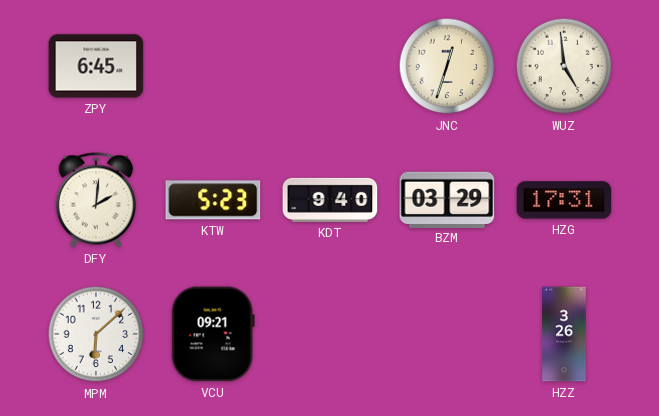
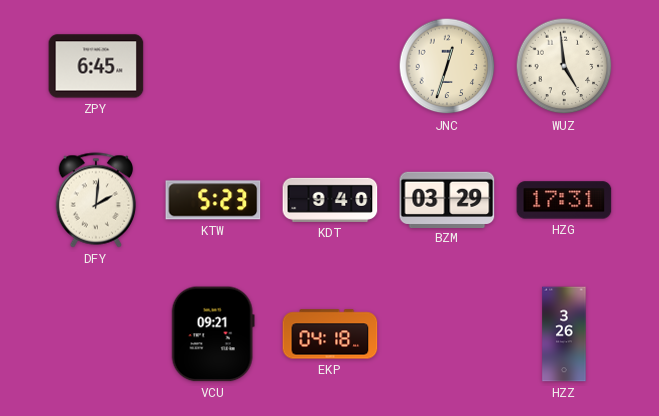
MPM: 6:08 -> none (96, 334)
EKP: none -> 04:18 (330, 334)
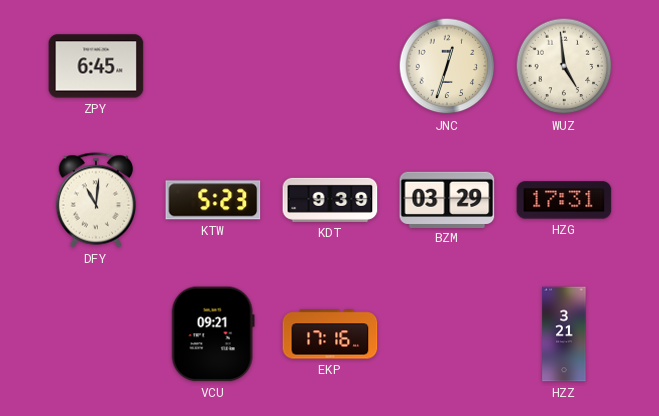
DFY: 2:01 -> 11:01 (96, 200)
KDT: 9:40 -> 9:39 (330, 200)
EKP: 04:18 -> 17:16 (330, 334)
HZZ: 3:26 -> 3:21 (564, 334)
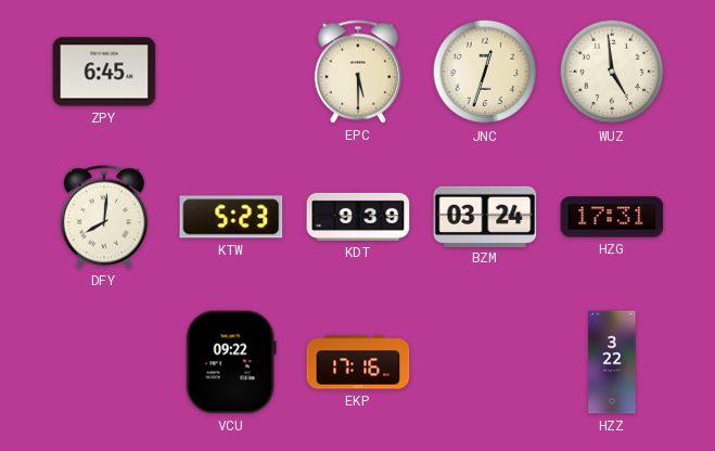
EPC: none -> 5:30 (358, 72)
DFY: 11:01 -> 8:01 (104, 217)
BZM: 03:29 -> 03:24 (485, 216)
VCU: 09:21 -> 09:22 (231, 362)
HZZ: 3:21 -> 3:22 (612, 362)
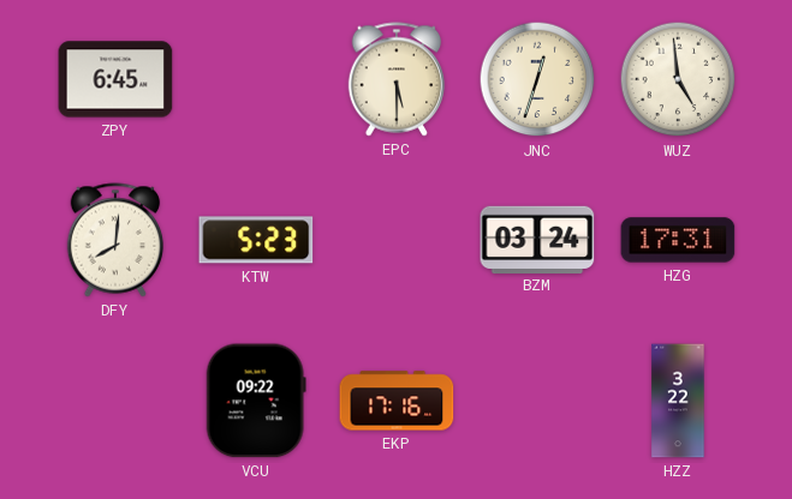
KDT: 9:39 -> none (358, 217)
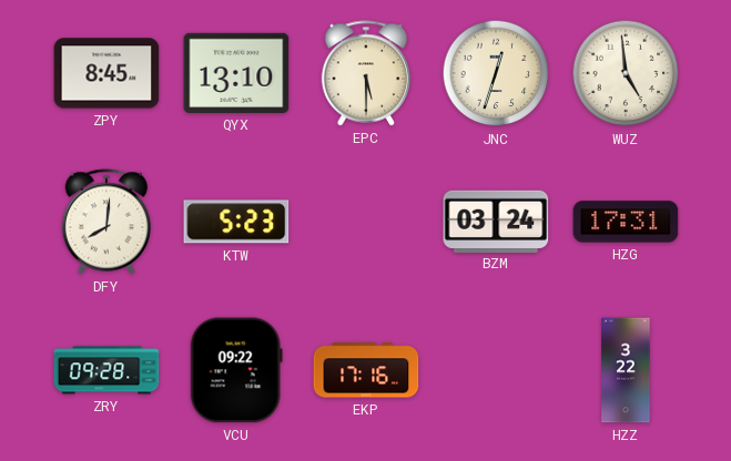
ZPY: 6:45 -> 8:45 (106, 73)
QYX: none -> 13:10 (236, 73)
ZRY: none -> 09:28 (106, 370)
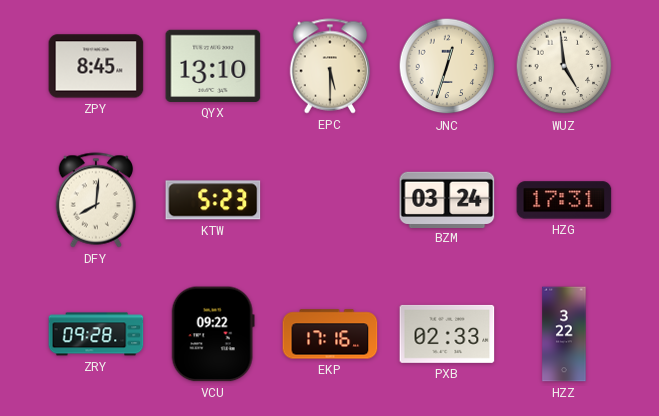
PXB: none -> 02:33 (447, 334)
